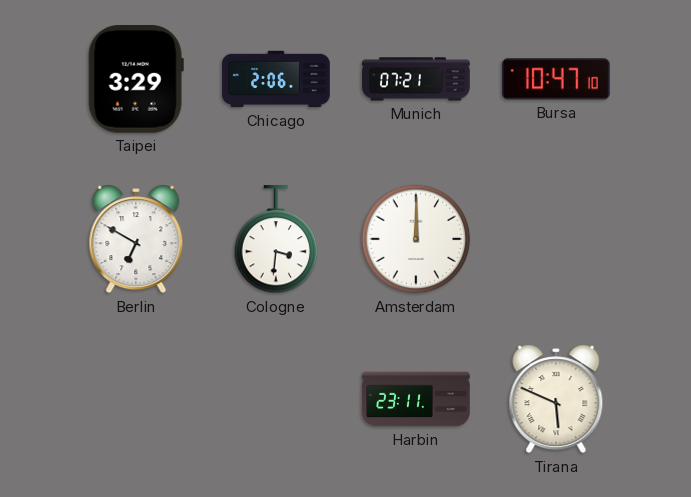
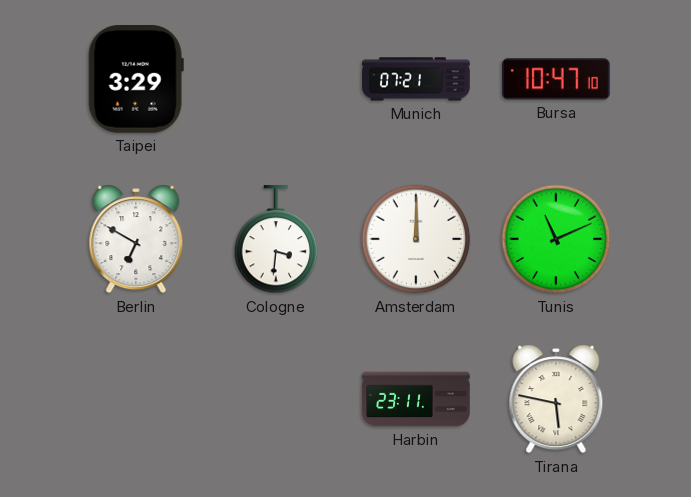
Chicago: 2:06 -> none (276, 79)
Tunis: none -> 11:11 (556, 239)
Tirana: 5:49 -> 5:47 (556, 399)
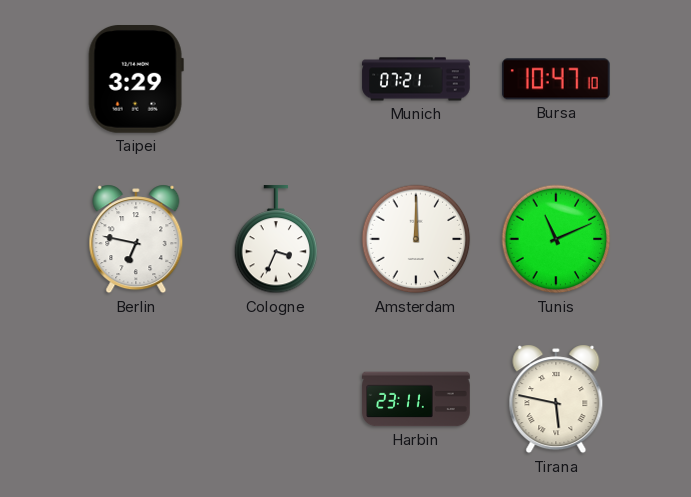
Berlin: 6:50 -> 6:47 (136, 239)
Cologne: 3:31 -> 3:34 (276, 240)
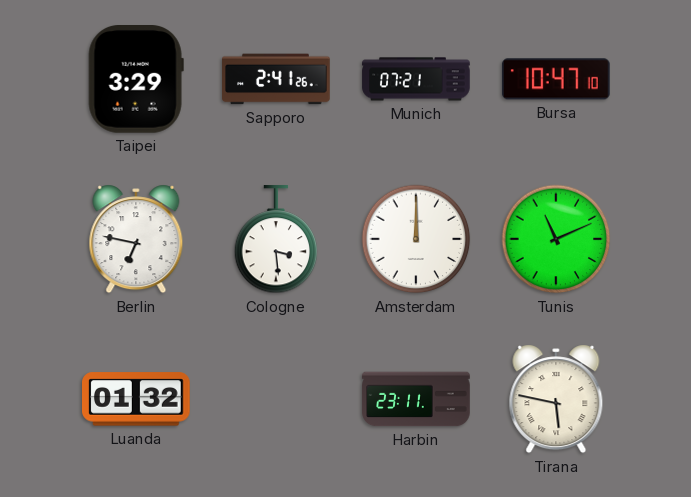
Sapporo: none -> 2:41 (276, 79)
Cologne: 3:34 -> 3:29 (276, 240)
Luanda: none -> 01:32 (137, 399)
